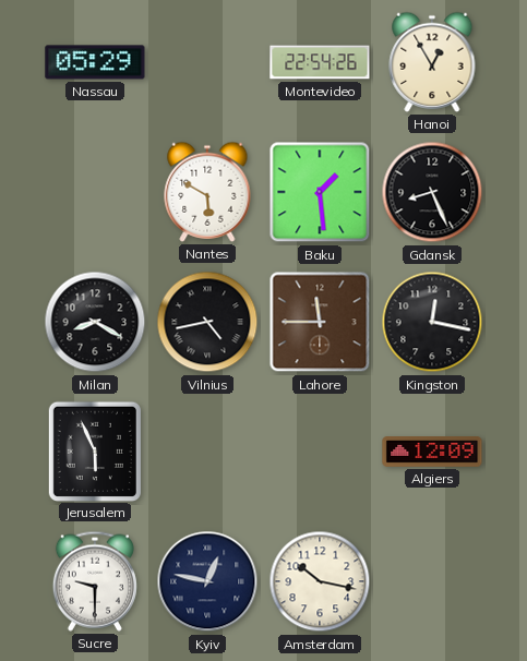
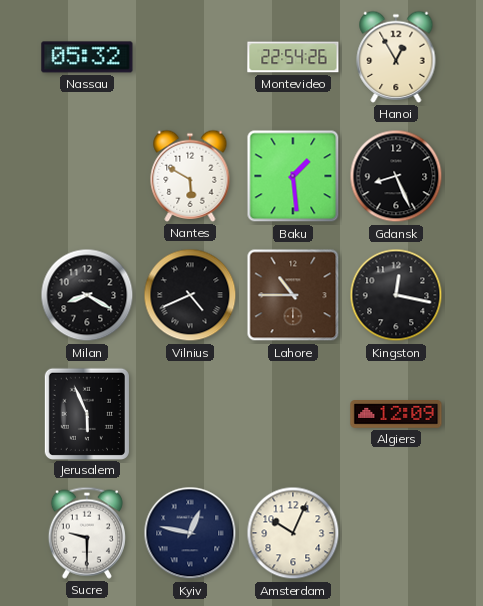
Nassau: 05:29 -> 05:32 (87, 57)
Vilnius: 4:43 -> 4:41 (190, 295)
Lahore: 11:45 -> 10:45 (293, 295)
Amsterdam: 10:17 -> 10:04 (293, 533)
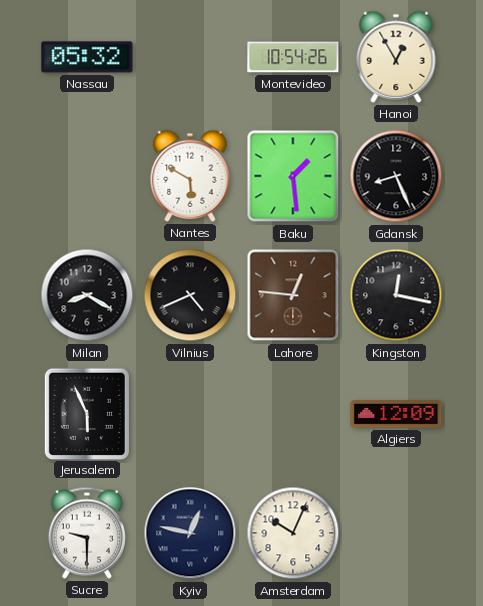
Montevideo: 22:54 -> 10:54 (293, 57)
Lahore: 10:45 -> 12:46 (293, 295)
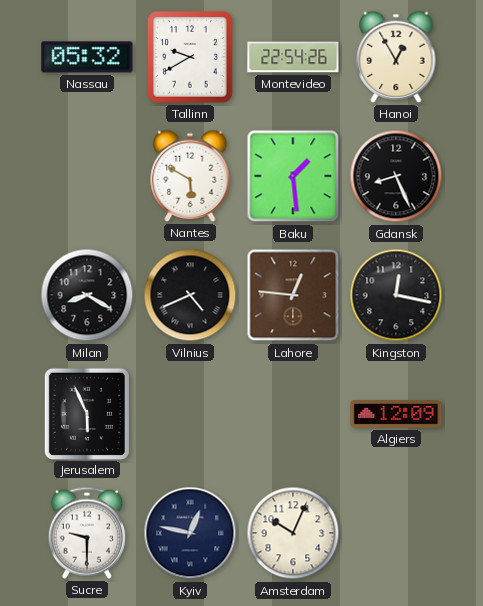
Tallinn: none -> 9:40 (191, 58)
Montevideo: 10:54 -> 22:54 (293, 57)
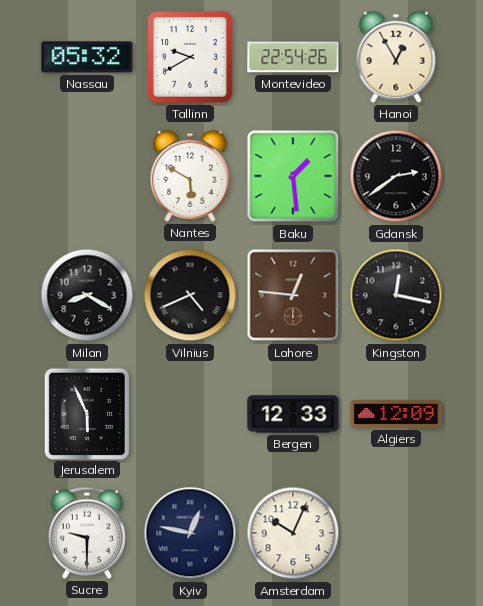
Gdansk: 8:26 -> 2:39 (396, 176)
Bergen: none -> 12:33 (293, 414)
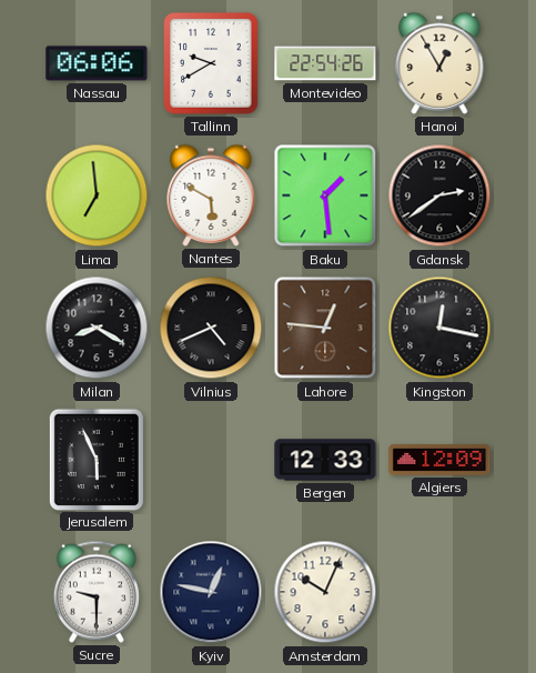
Nassau: 05:32 -> 06:06 (97, 63)
Lima: none -> 6:59 (97, 195)
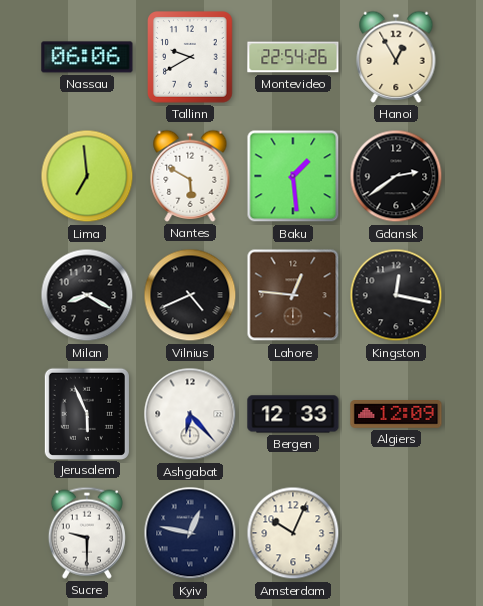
Ashgabat: none -> 6:23 (190, 414)
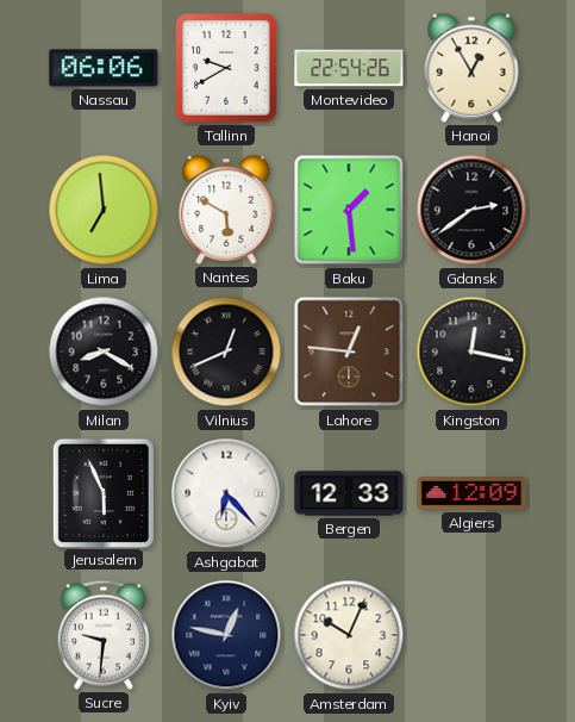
Vilnius: 4:41 -> 12:41 (226, 351)
Sucre: 9:30 -> 9:31 (104, 635)
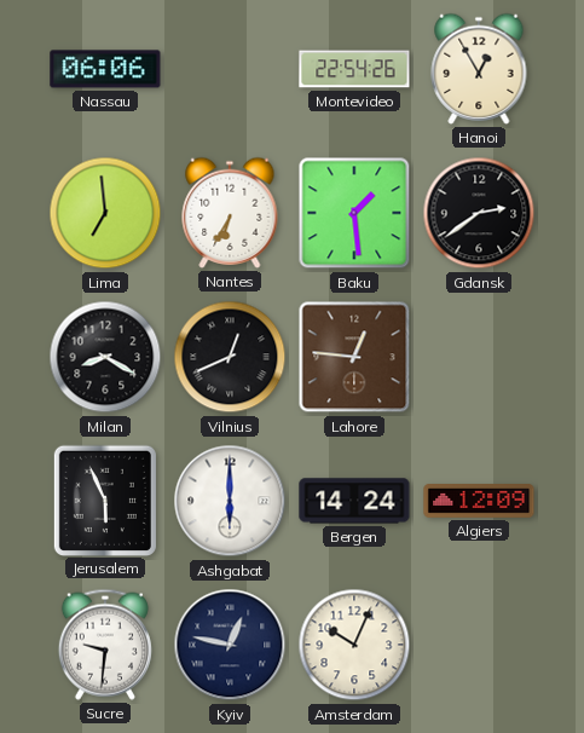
Tallinn: 9:40 -> none (227, 69)
Nantes: 5:50 -> 6:35 (230, 213)
Kingston: 12:17 -> none (471, 351)
Ashgabat: 6:23 -> 6:00 (230, 501)
Bergen: 12:33 -> 14:24 (354, 501)
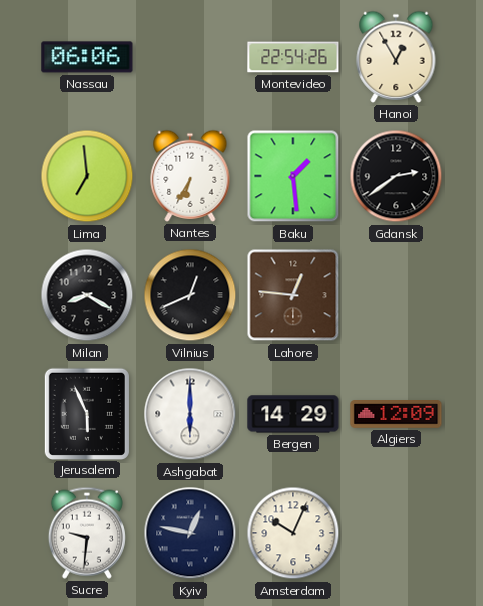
Bergen: 14:24 -> 14:29 (293, 414)
